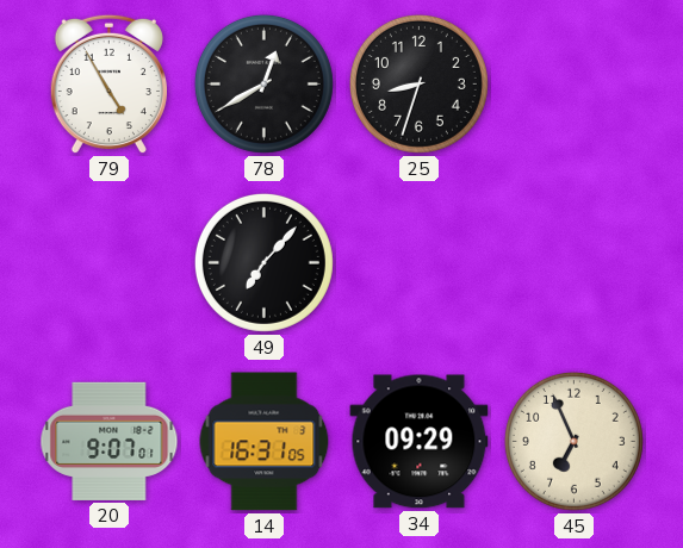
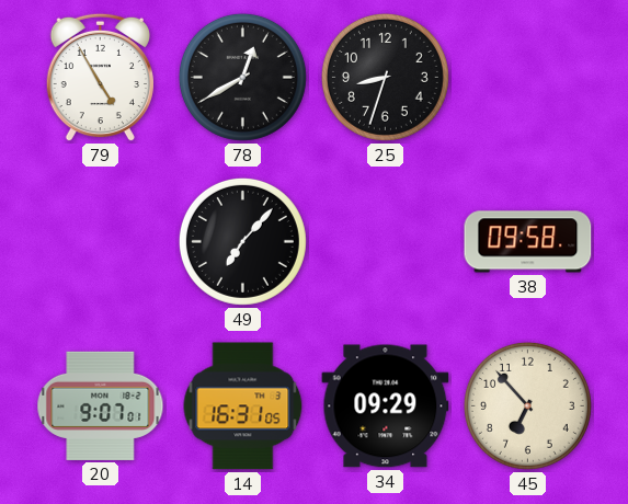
38: none -> 09:58 (528, 242)
45: 6:56 -> 6:53 (527, 405)
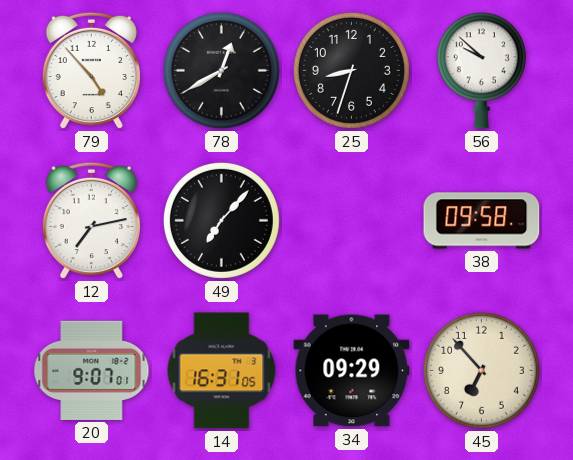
79: 4:55 -> 4:53 (91, 71)
56: none -> 9:52 (481, 71)
12: none -> 7:13 (91, 221)
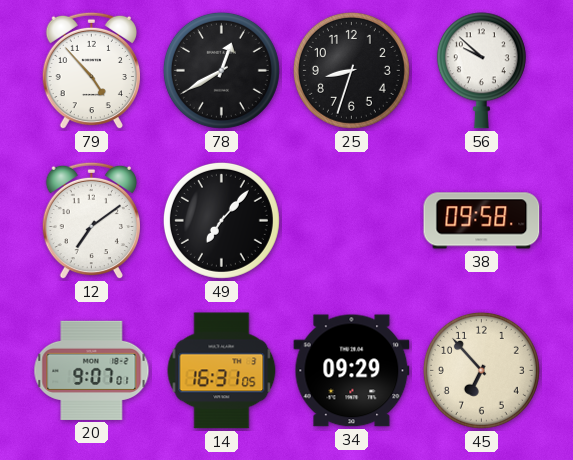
12: 7:13 -> 7:09 (91, 221)
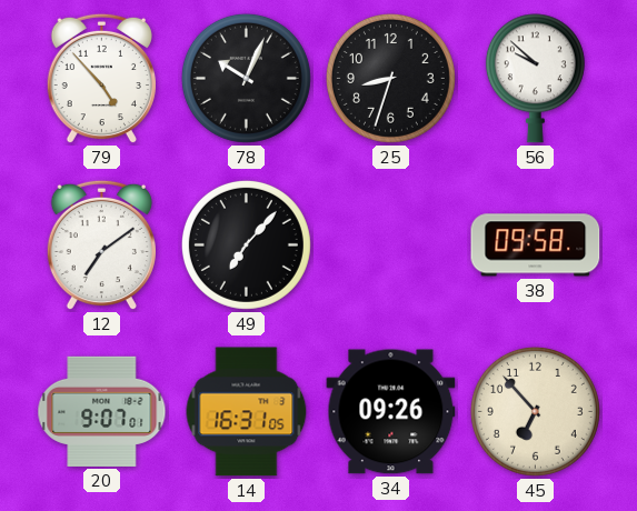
78: 12:40 -> 10:04 (246, 78)
34: 09:29 -> 09:26 (391, 412)
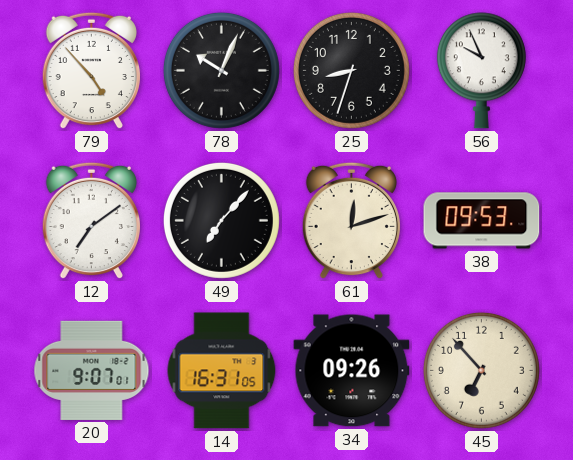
56: 9:52 -> 9:56 (481, 71)
61: none -> 12:12 (351, 221)
38: 09:58 -> 09:53 (482, 221)
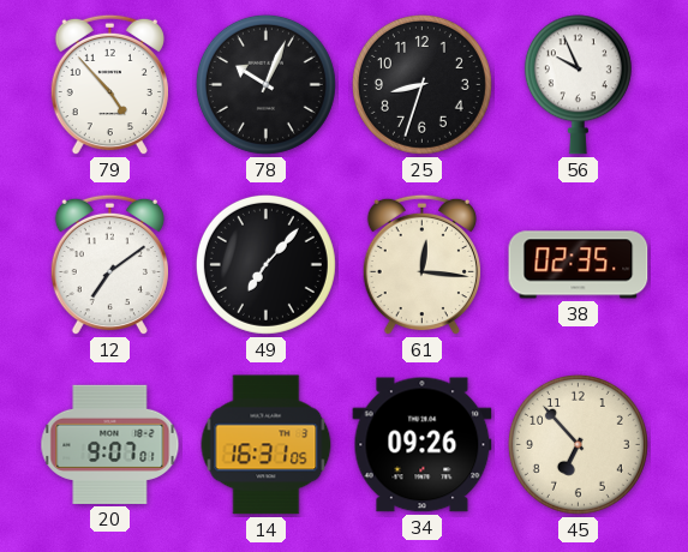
61: 12:12 -> 12:16 (421, 265)
38: 09:53 -> 02:35 (579, 265)
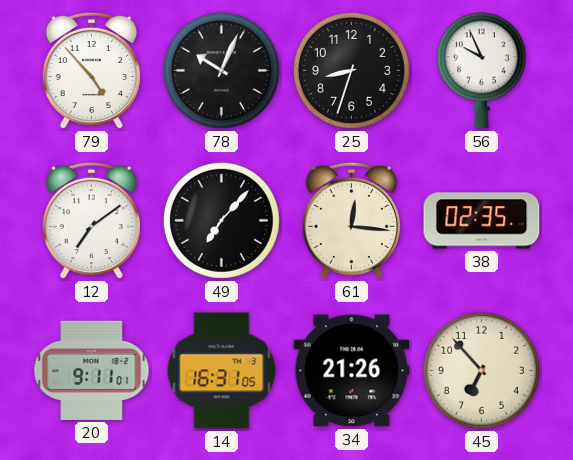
20: 9:07 -> 9:11 (92, 370)
34: 09:26 -> 21:26 (352, 371)
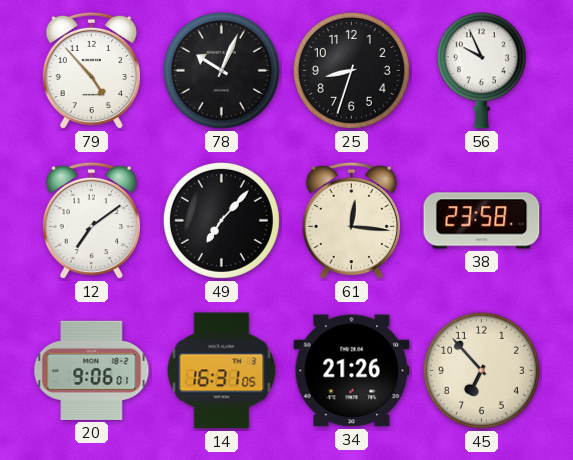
38: 02:35 -> 23:58 (482, 221)
20: 9:11 -> 9:06 (92, 370)
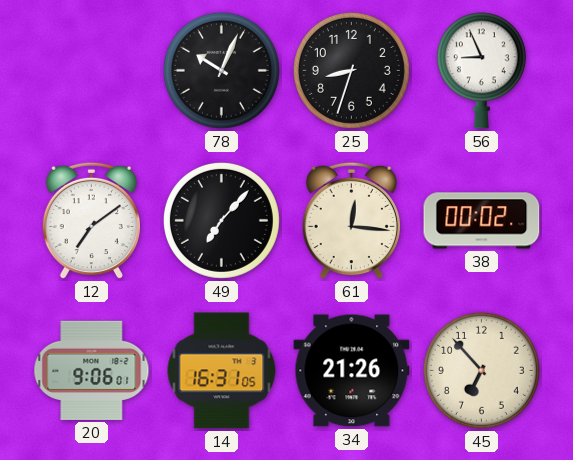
79: 4:53 -> none (91, 71)
56: 9:56 -> 8:56 (481, 71)
38: 23:58 -> 00:02 (482, 221)
